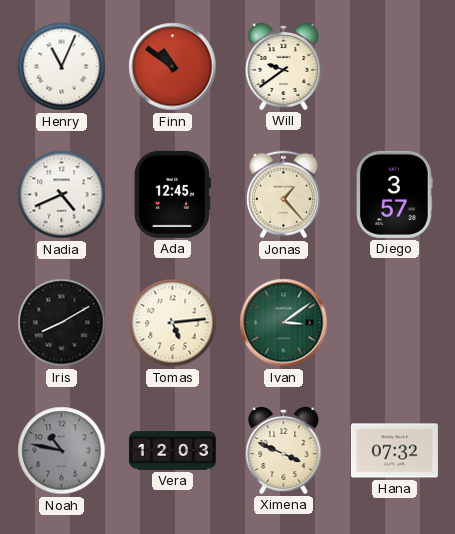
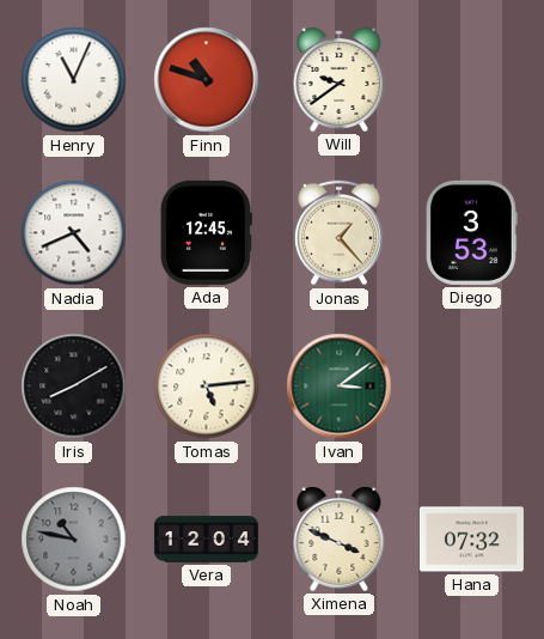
Finn: 10:51 -> 10:48 (207, 80)
Diego: 3:57 -> 3:53 (471, 232)
Vera: 12:03 -> 12:04 (206, 540)
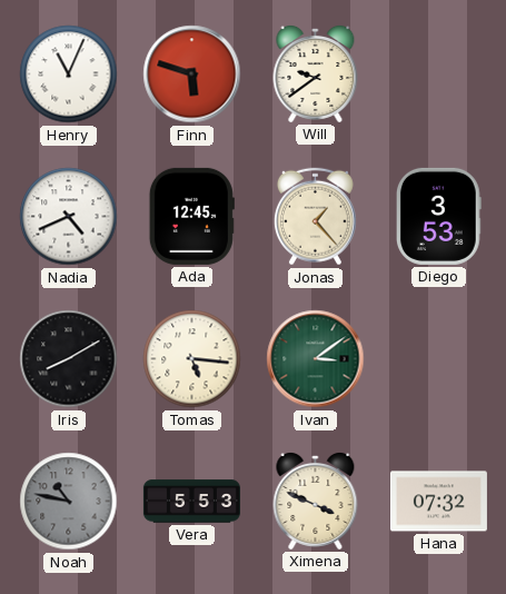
Finn: 10:48 -> 5:48 (192, 75)
Tomas: 5:14 -> 5:16 (192, 359)
Vera: 12:04 -> 5:53 (191, 502)
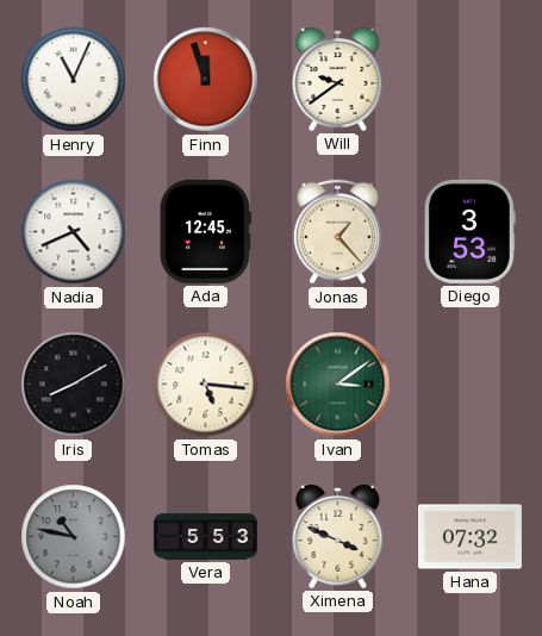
Finn: 5:48 -> 11:57 (206, 80)
